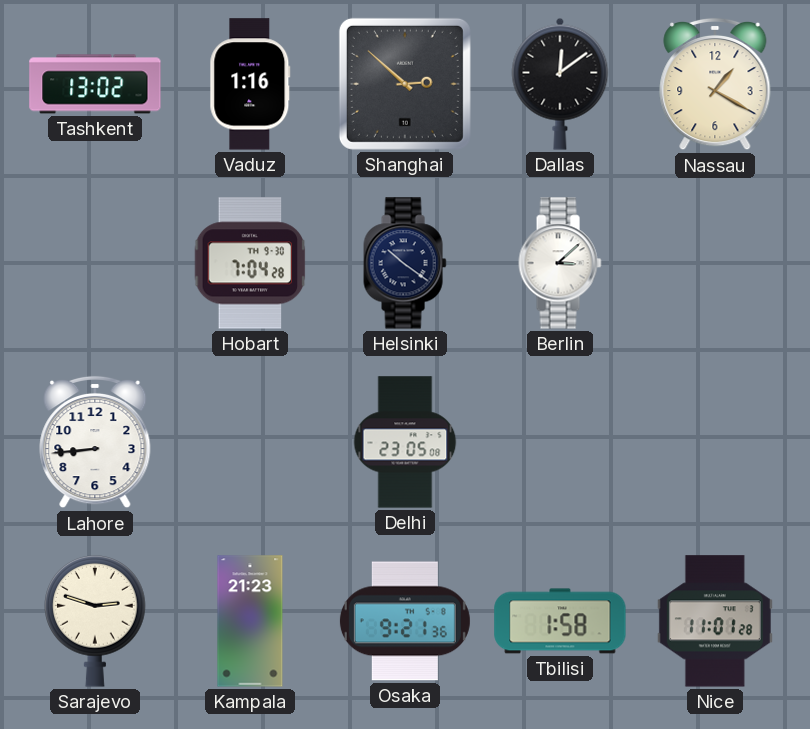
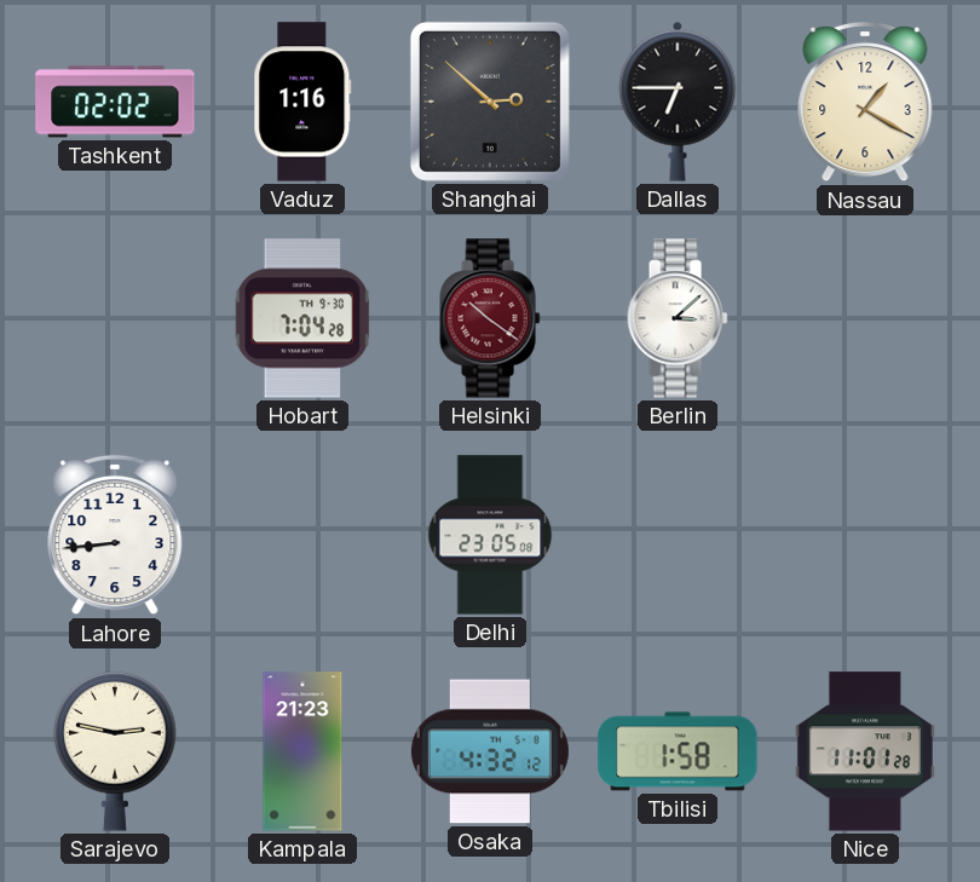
Tashkent: 13:02 -> 02:02 (115, 102)
Dallas: 12:09 -> 6:45 (678, 102)
Helsinki dial: navy -> burgundy (490, 318)
Sarajevo: 2:48 -> 2:47 (115, 751)
Osaka: 9:21 -> 4:32 (490, 751)
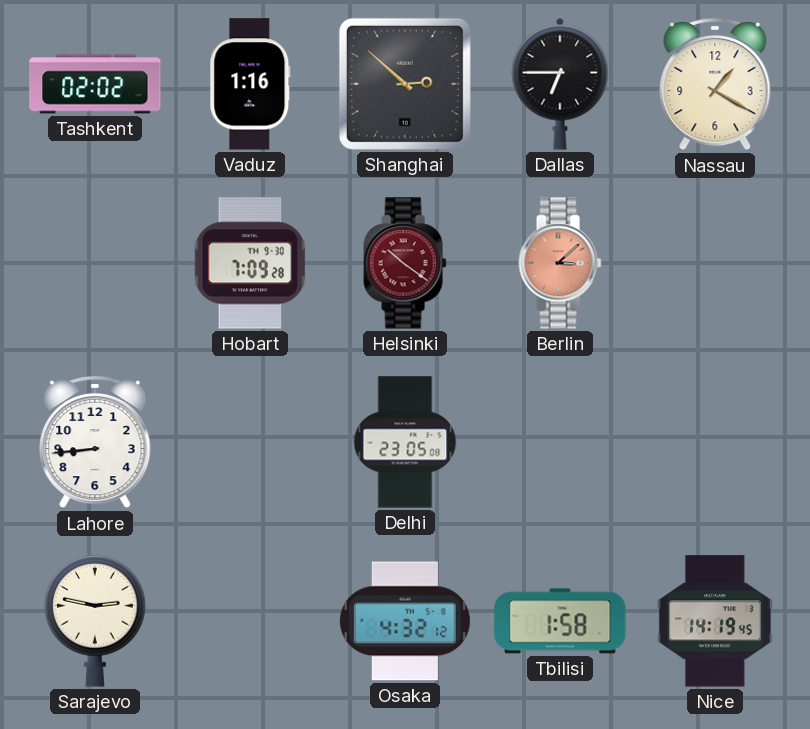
Hobart: 7:04 -> 7:09 (250, 263)
Berlin dial: white -> salmon (560, 263)
Kampala: 21:23 -> none (302, 751)
Nice: 11:01 -> 14:19 (715, 621)
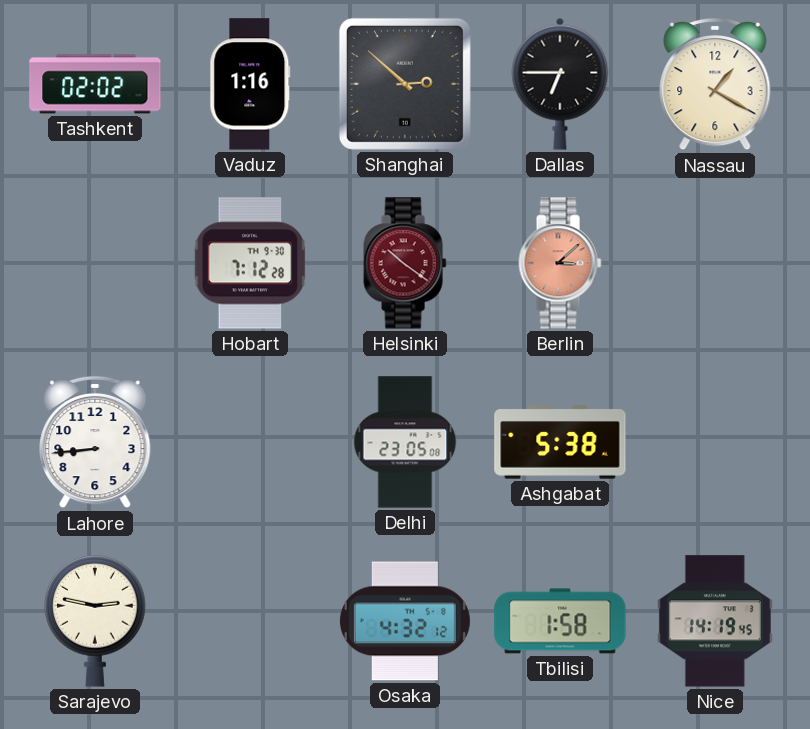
Hobart: 7:09 -> 7:12 (250, 263)
Ashgabat: none -> 5:38 (560, 442)
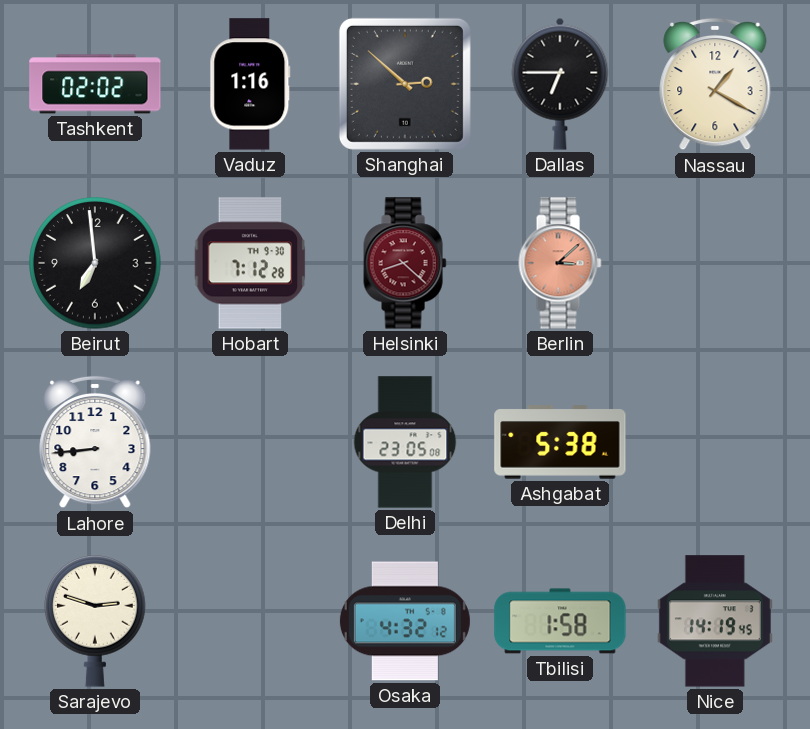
Beirut: none -> 6:59 (95, 263)
Helsinki: 10:21 -> 8:22 (405, 263)
Sarajevo: 2:47 -> 2:48 (95, 621)
